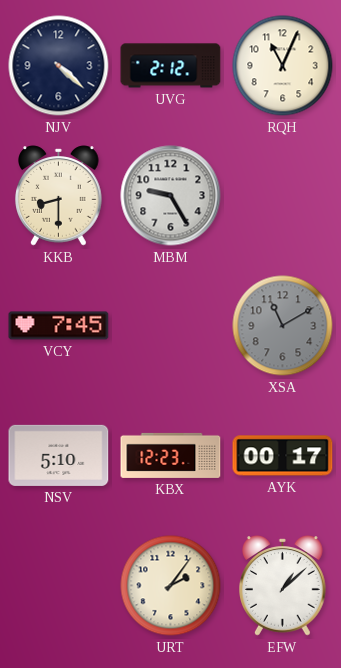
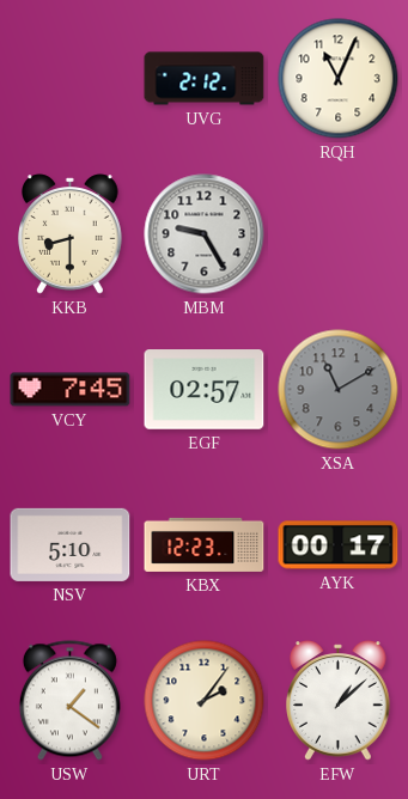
NJV: 4:22 -> none (59, 66)
EGF: none -> 02:57 (205, 390)
USW: none -> 1:21 (69, 701)
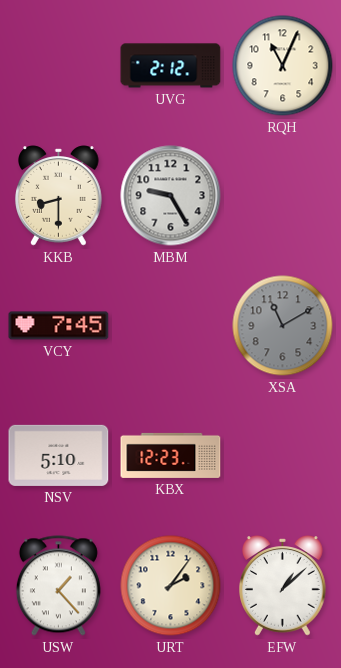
EGF: 02:57 -> none (205, 390)
AYK: 00:17 -> none (339, 545)
USW: 1:21 -> 1:23 (58, 586)
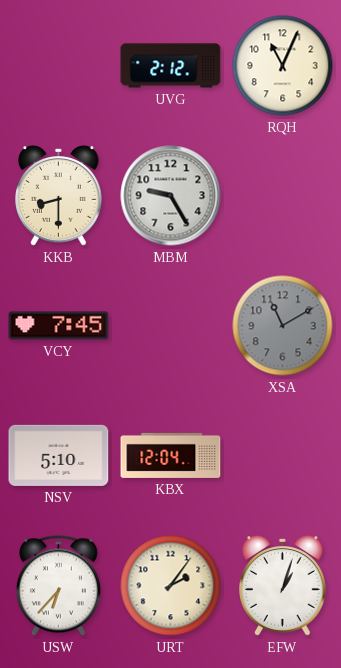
KBX: 12:23 -> 12:04 (171, 455)
USW: 1:23 -> 6:37 (58, 586)
EFW: 1:08 -> 1:03 (283, 586)
